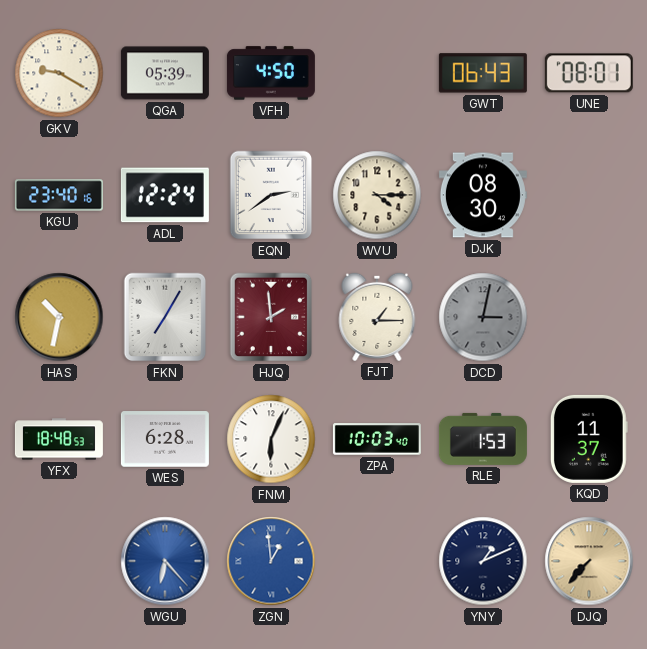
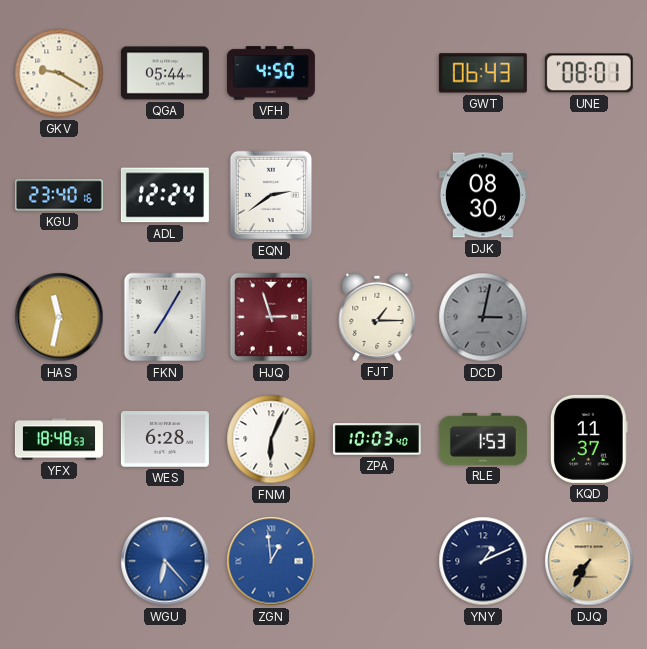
QGA: 05:39 -> 05:44 (165, 73)
WVU: 4:15 -> none (377, 195)
HAS: 10:32 -> 11:32 (59, 317)
HJQ: 1:59 -> 2:57 (271, 317)
DJQ: 7:37 -> 7:35 (589, 561)
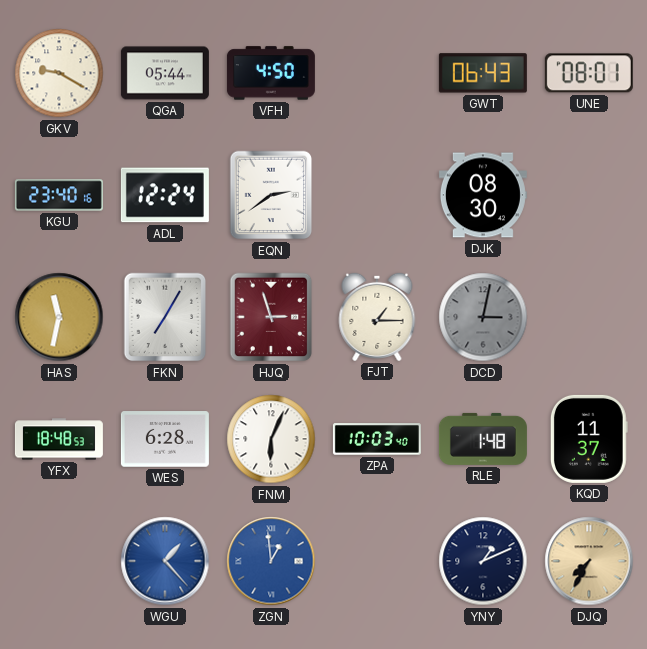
RLE: 1:53 -> 1:48 (483, 439)
WGU: 6:23 -> 1:23 (165, 561)
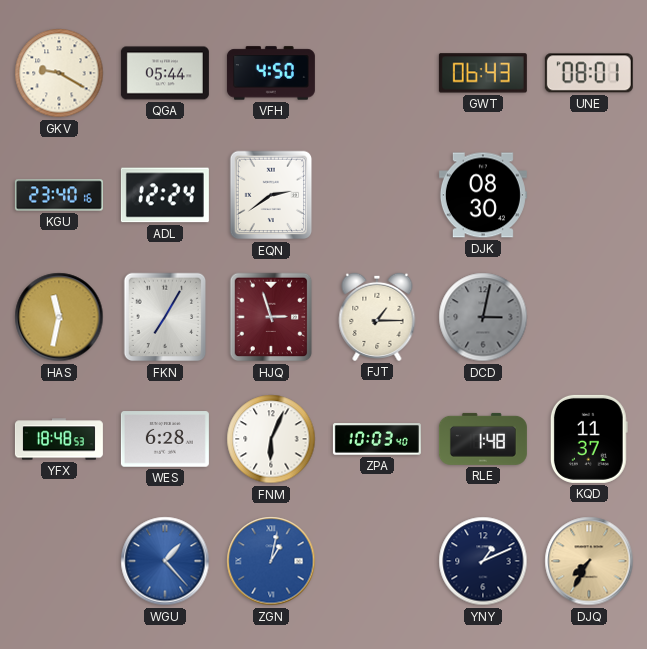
ZGN: 12:59 -> 1:02 (271, 561)
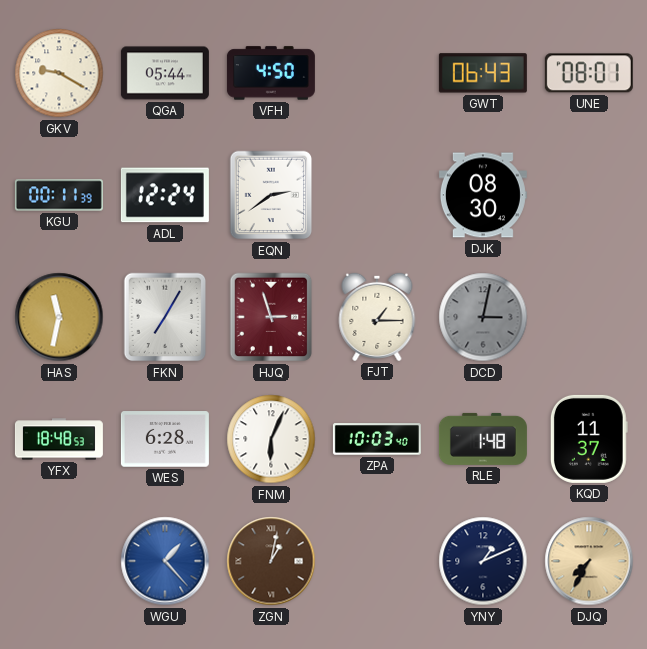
KGU: 23:40 -> 00:11 (59, 195)
ZGN dial: blue -> brown (271, 561)
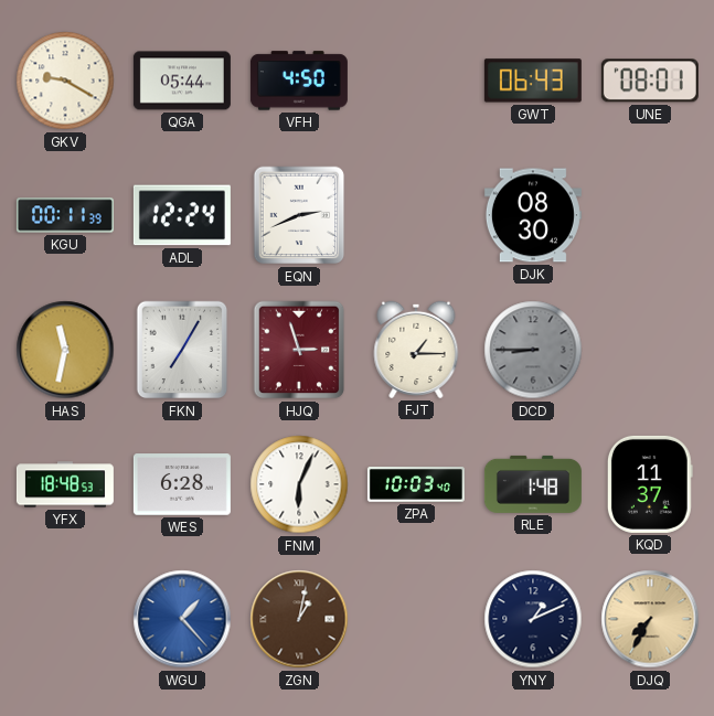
EQN: 2:39 -> 2:41 (299, 215)
DCD: 3:02 -> 8:45 (533, 350)
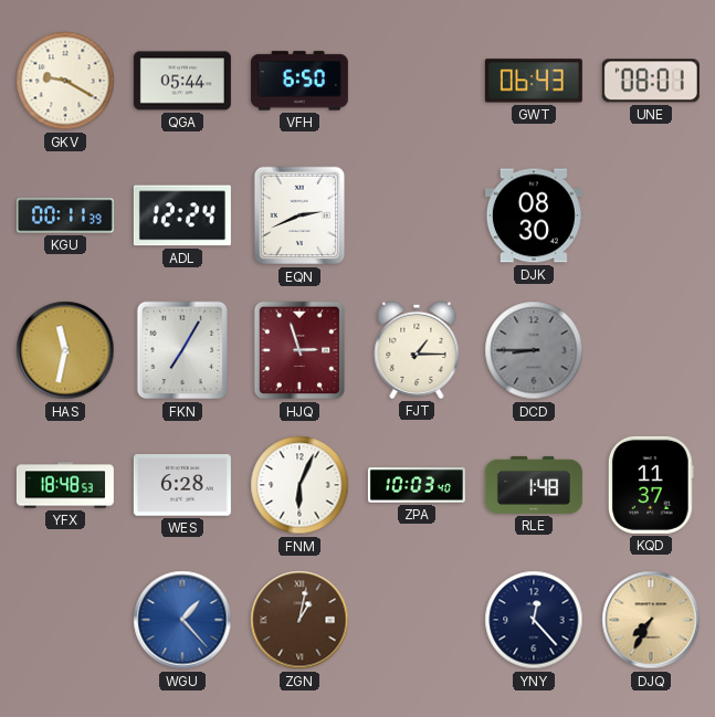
VFH: 4:50 -> 6:50 (299, 81)
YNY: 1:11 -> 12:23 (534, 620)
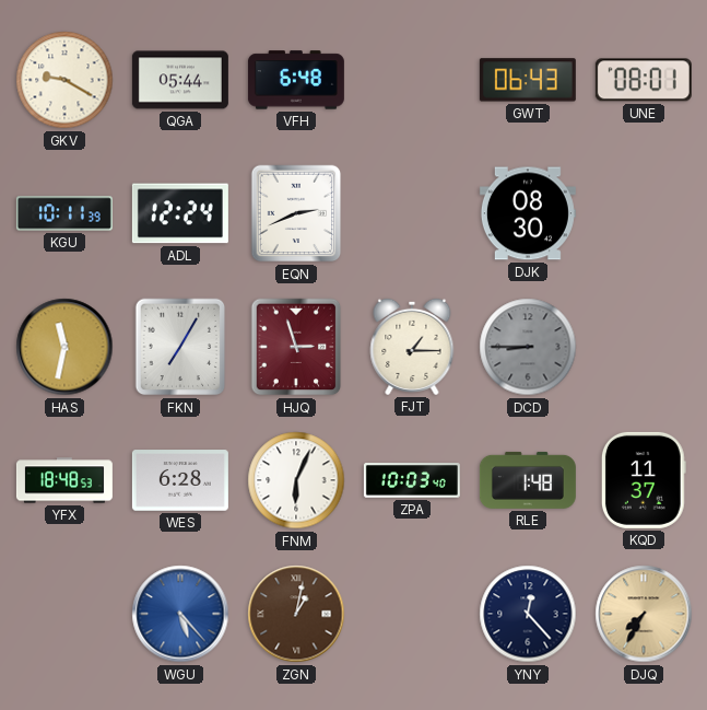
VFH: 6:50 -> 6:48 (296, 80)
KGU: 00:11 -> 10:11 (64, 213)
WGU: 1:23 -> 5:23 (180, 614)
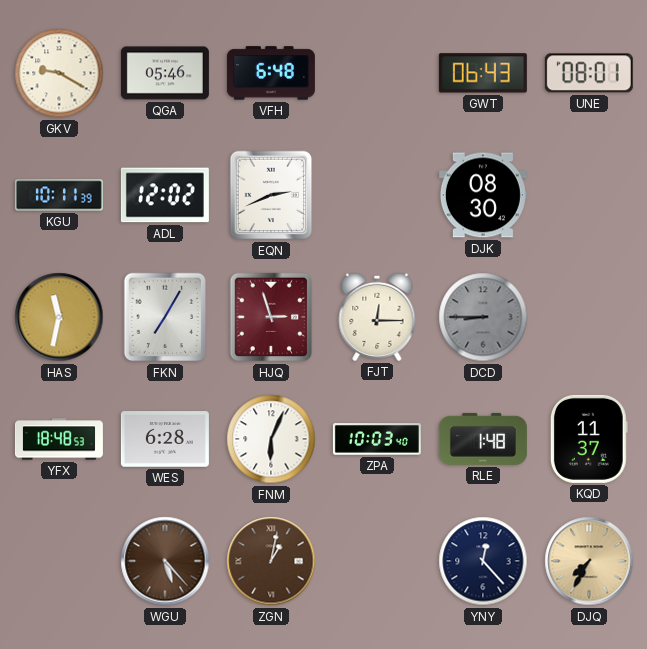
QGA: 05:44 -> 05:46 (165, 73)
ADL: 12:24 -> 12:02 (165, 195)
FJT: 1:15 -> 12:15 (377, 317)
WGU dial: blue -> brown (165, 561)
